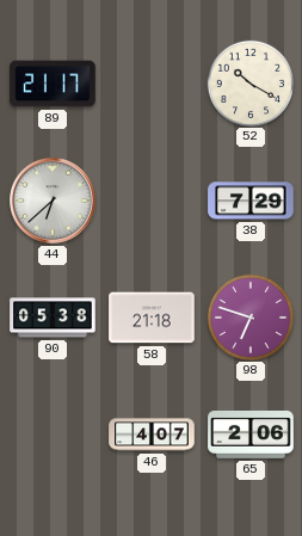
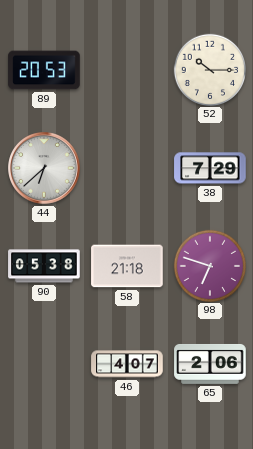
89: 21:17 -> 20:53 (44, 70)
52: 10:20 -> 10:15 (209, 69)
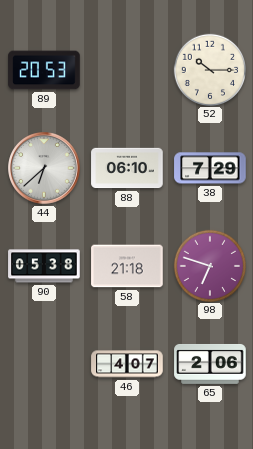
88: none -> 06:10 (127, 168)
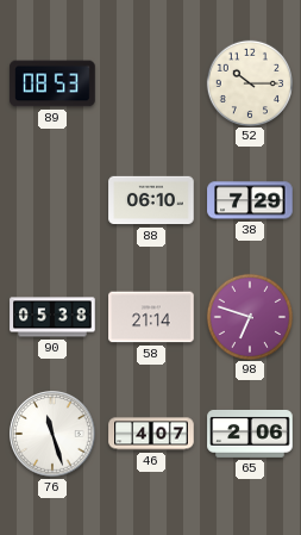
89: 20:53 -> 08:53 (52, 83)
44: 6:38 -> none (44, 168)
58: 21:18 -> 21:14 (151, 317)
76: none -> 11:27 (52, 434)
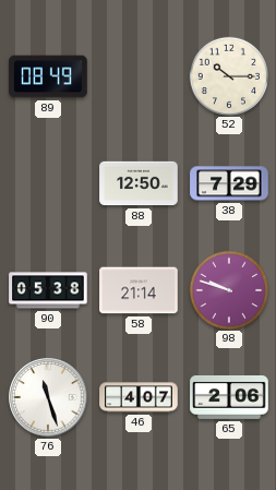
89: 08:53 -> 08:49 (48, 76)
88: 06:10 -> 12:50 (139, 183)
98: 6:48 -> 9:48 (228, 289)
